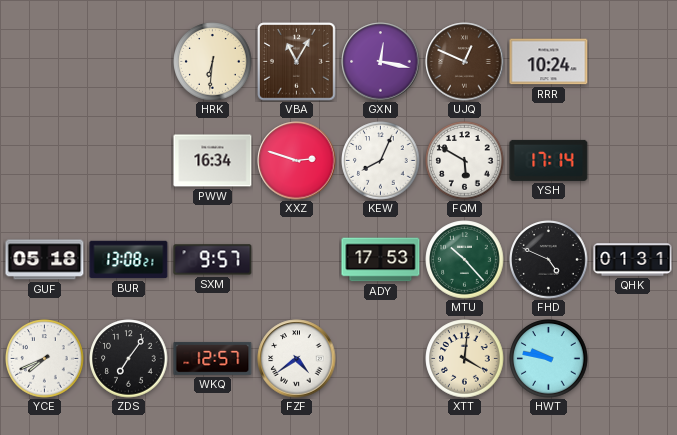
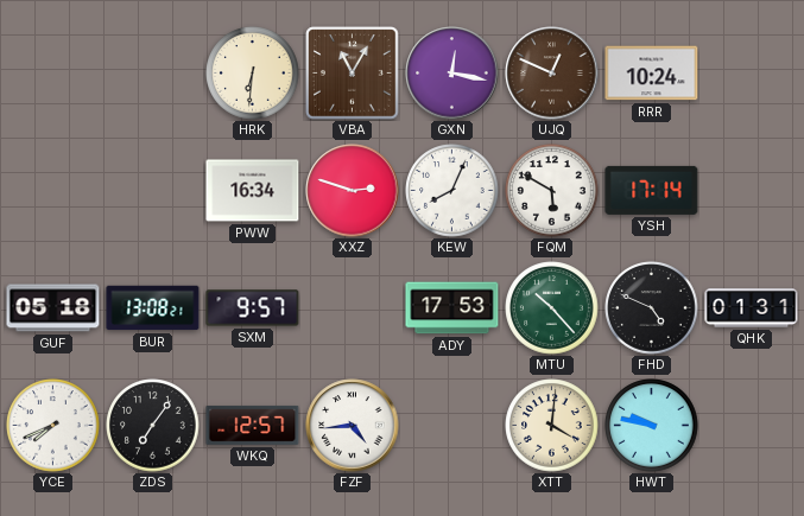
FZF: 4:39 -> 4:44 (353, 426)
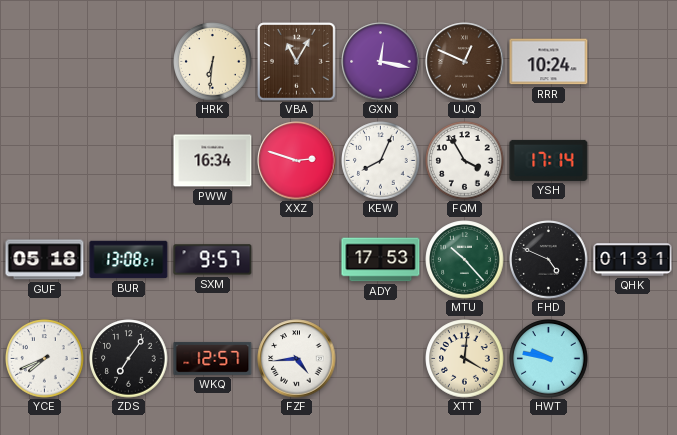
FQM: 5:50 -> 3:55 (465, 161)
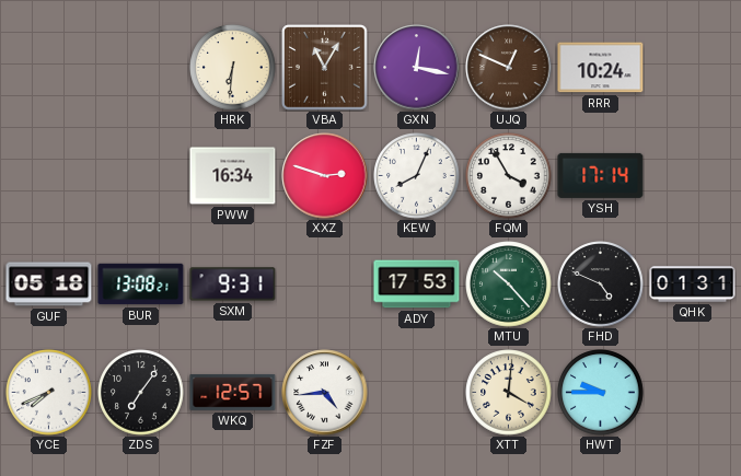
SXM: 9:57 -> 9:31 (233, 285)
HWT: 9:47 -> 9:45 (601, 393)
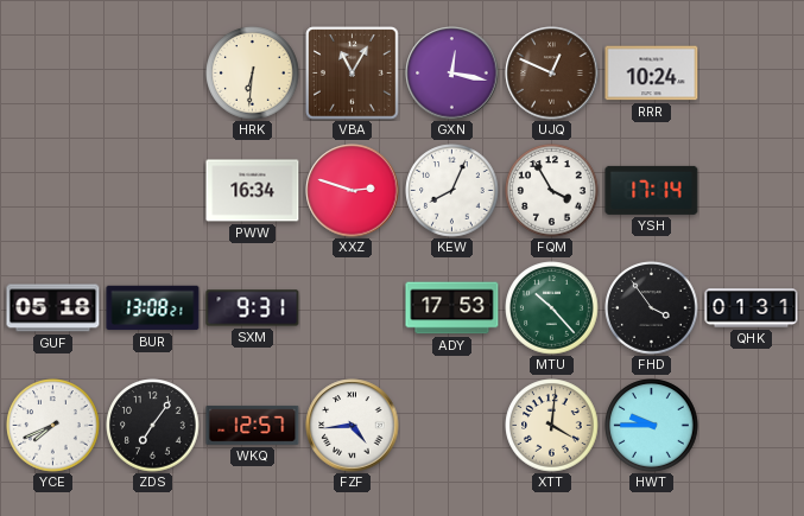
FHD: 4:49 -> 3:54 (652, 308)
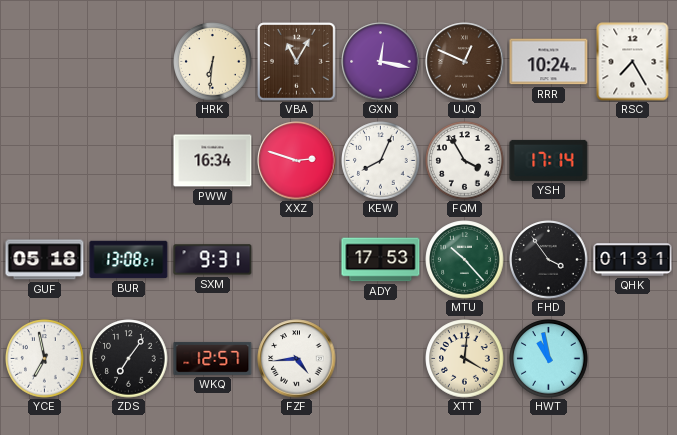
RSC: none -> 7:25 (633, 62)
YCE: 7:41 -> 6:58 (45, 359)
HWT: 9:45 -> 10:58 (549, 359)
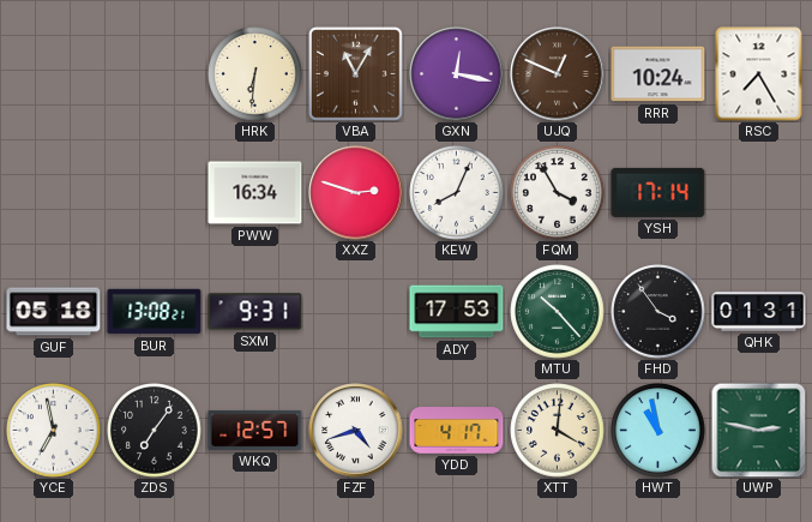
FZF: 4:44 -> 4:42 (356, 431)
YDD: none -> 4:17 (457, 431)
UWP: none -> 2:47 (758, 430)
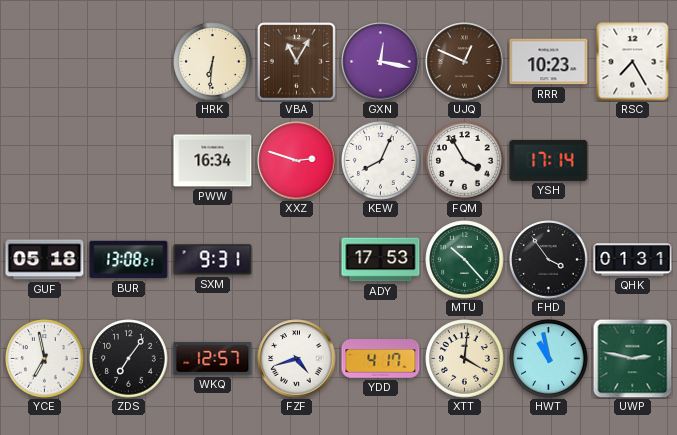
RRR: 10:24 -> 10:23 (549, 62)
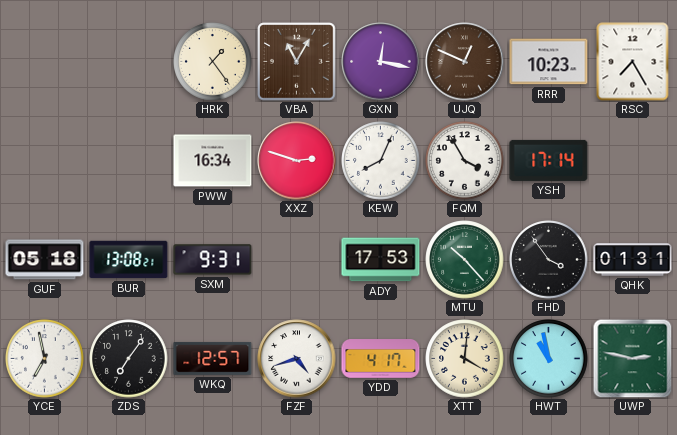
HRK: 6:31 -> 1:24 (213, 62)
